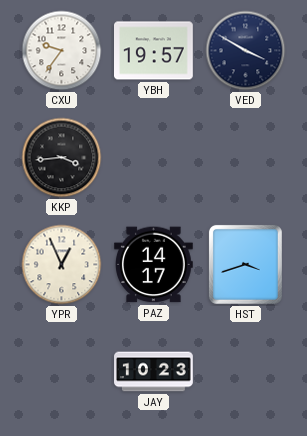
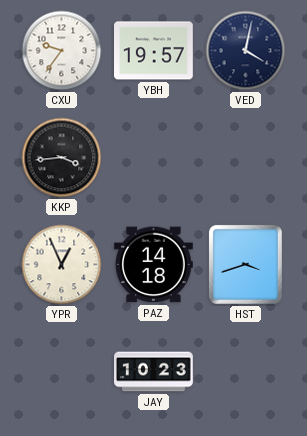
VED: 3:50 -> 4:02 (246, 51)
PAZ: 14:17 -> 14:18 (154, 265)
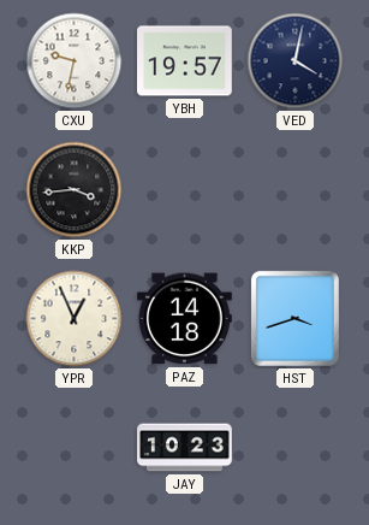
CXU: 9:36 -> 9:32 (75, 61)
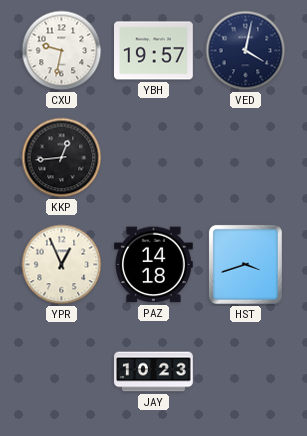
KKP: 3:44 -> 12:44 (62, 158)
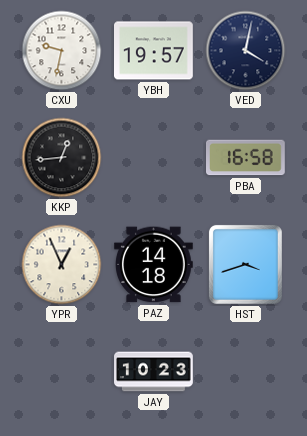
PBA: none -> 16:58 (246, 158)
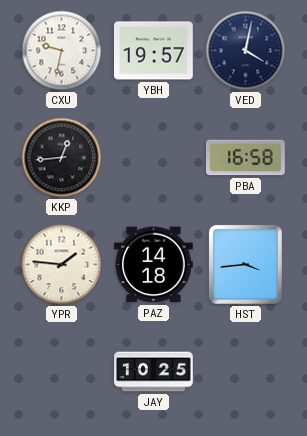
YPR: 12:56 -> 1:46 (62, 265)
HST: 3:42 -> 3:44 (245, 264)
JAY: 10:23 -> 10:25 (154, 372)
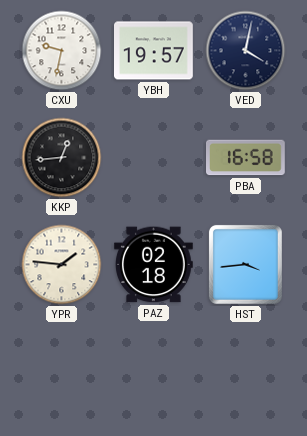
PAZ: 14:18 -> 02:18 (154, 265)
JAY: 10:25 -> none (154, 372)
